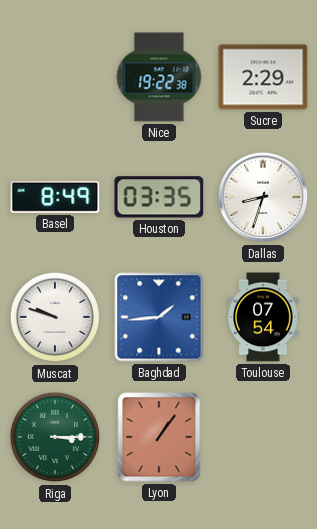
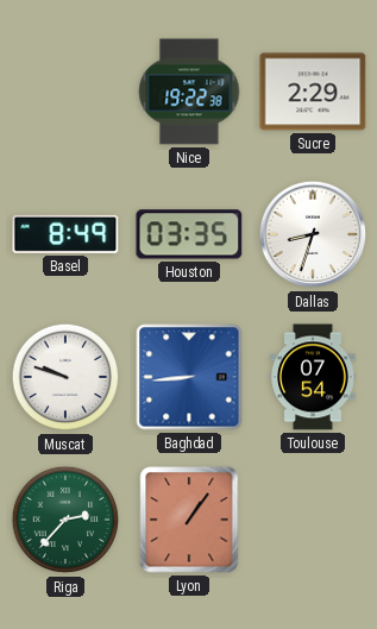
Baghdad: 1:44 -> 8:44 (189, 377)
Riga: 3:15 -> 2:37 (65, 520)
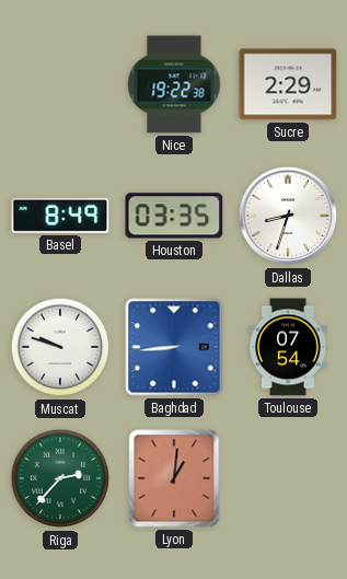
Lyon: 1:06 -> 1:01 (174, 478)
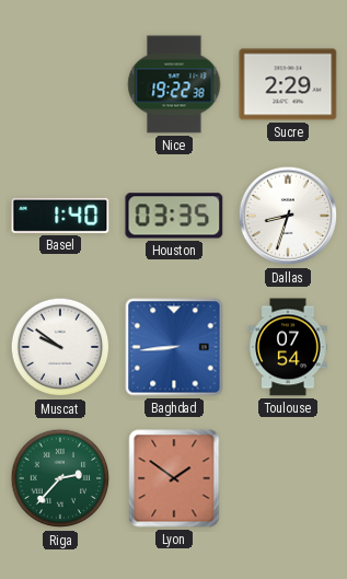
Basel: 8:49 -> 1:40 (60, 216)
Muscat: 9:48 -> 9:51 (60, 347)
Lyon: 1:01 -> 1:51 (174, 478)
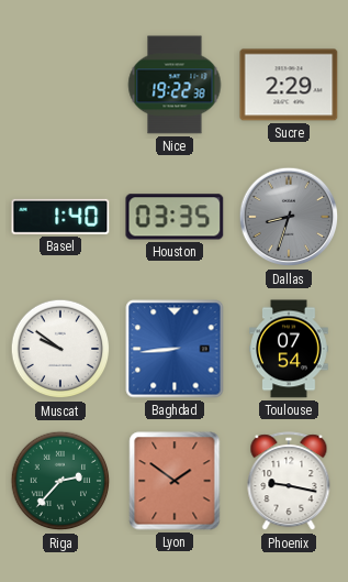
Dallas dial: white -> grey (289, 217)
Phoenix: none -> 9:17 (289, 482)
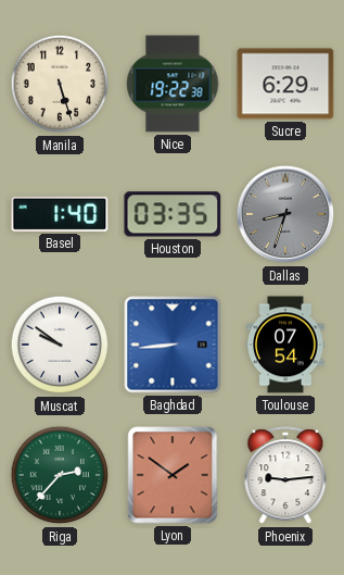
Manila: none -> 5:27 (60, 84)
Sucre: 2:29 -> 6:29 (285, 84)
Phoenix: 9:17 -> 9:14 (285, 476)
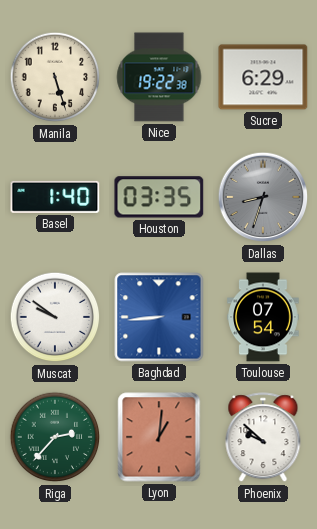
Lyon: 1:51 -> 1:01 (159, 437)
Phoenix: 9:14 -> 9:52 (263, 438)
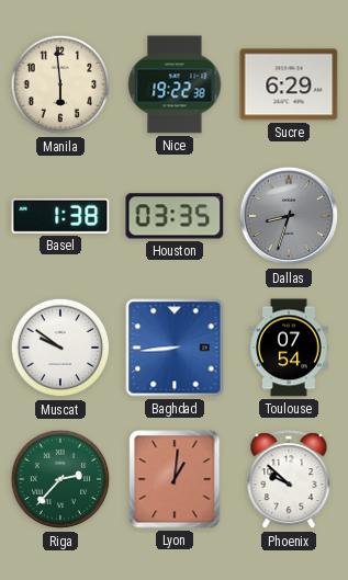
Manila: 5:27 -> 5:59 (60, 84)
Basel: 1:40 -> 1:38 (60, 216)
